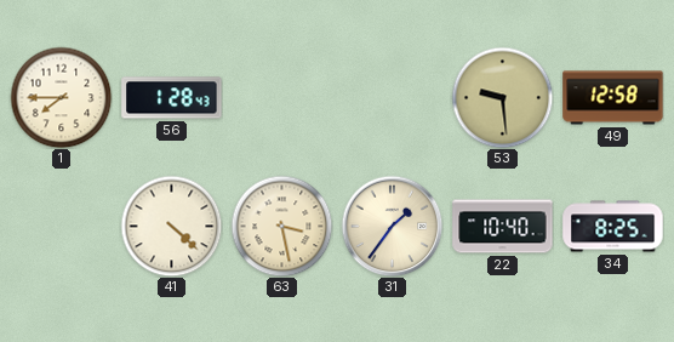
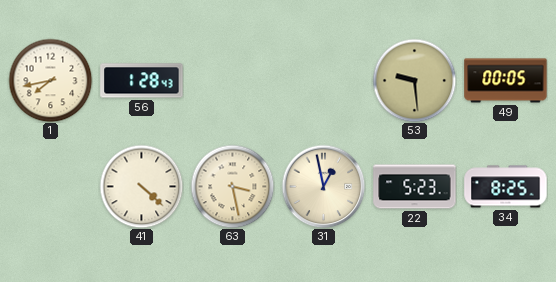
1: 7:45 -> 7:43 (50, 80)
49: 12:58 -> 00:05 (506, 81)
31: 1:36 -> 12:58 (323, 186)
22: 10:40 -> 5:23 (415, 187)
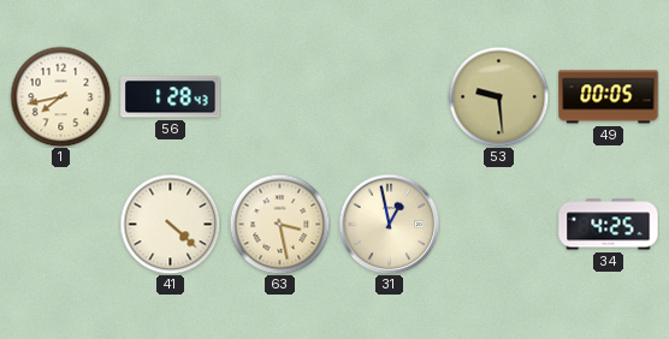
22: 5:23 -> none (415, 187)
34: 8:25 -> 4:25 (609, 225)
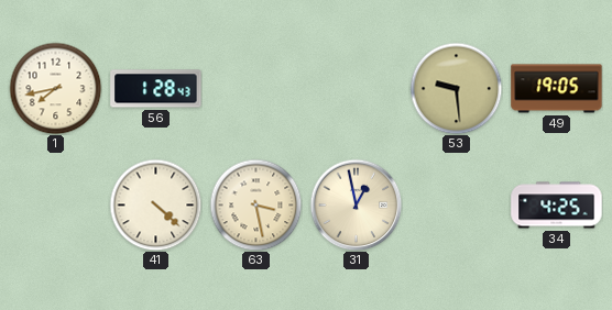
49: 00:05 -> 19:05 (557, 89)
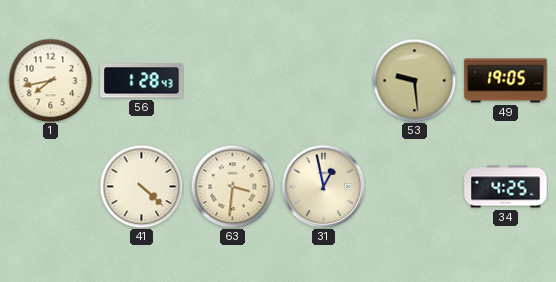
63: 3:28 -> 3:31 (232, 186)
